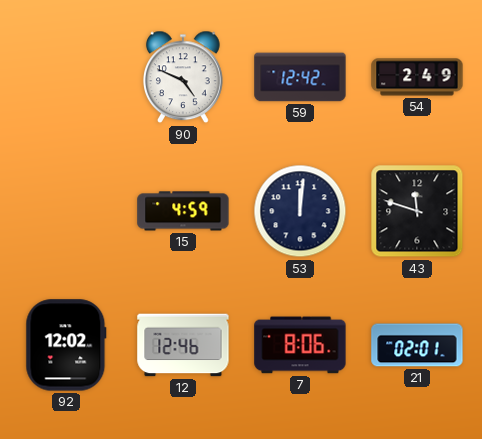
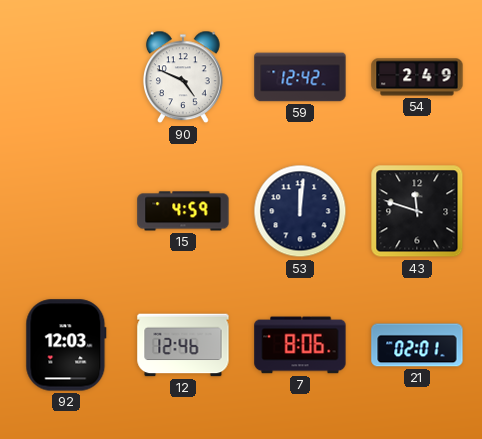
92: 12:02 -> 12:03 (66, 345)
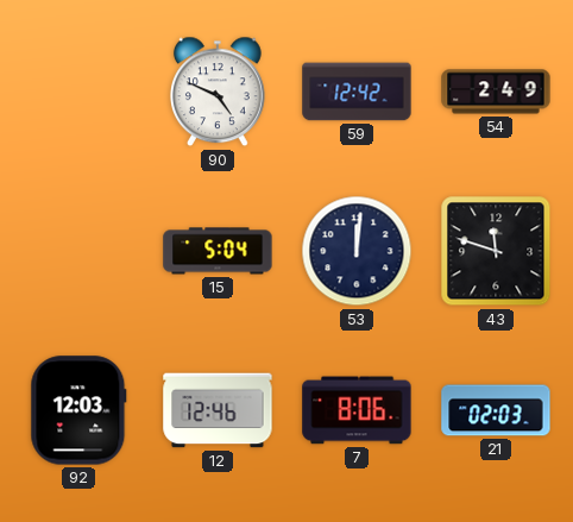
15: 4:59 -> 5:04 (218, 251)
21: 02:01 -> 02:03 (496, 410)
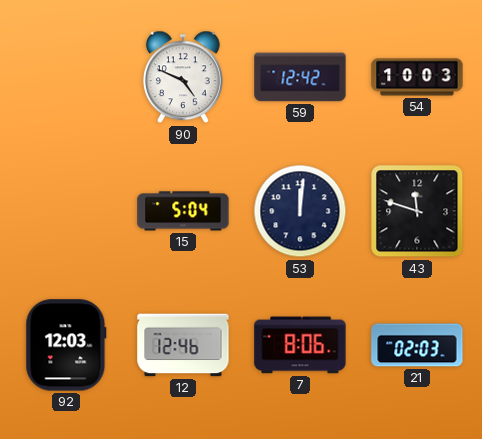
54: 2:49 -> 10:03 (417, 77)
